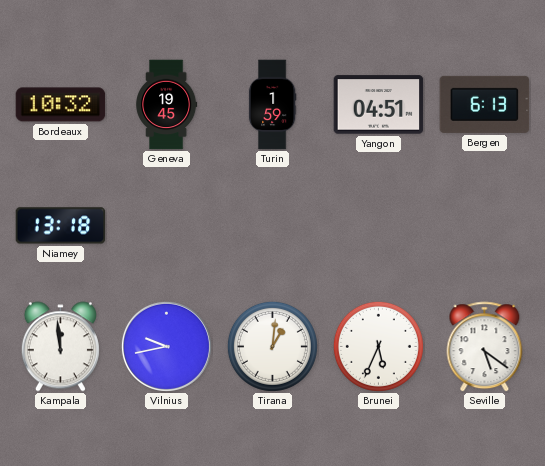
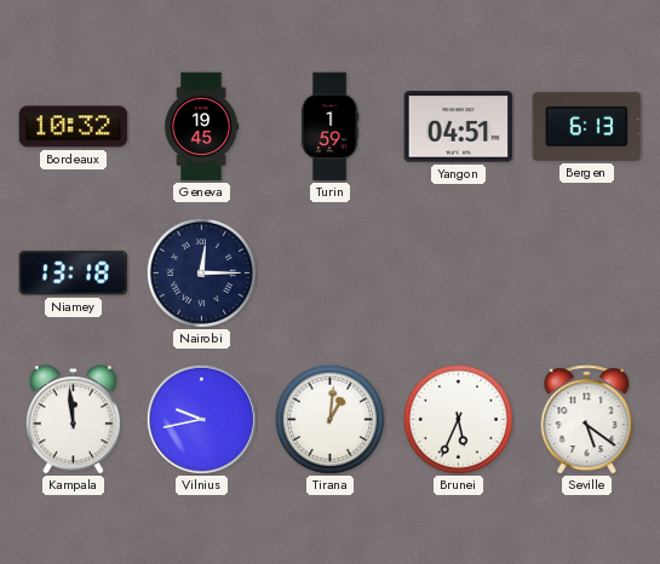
Nairobi: none -> 12:15 (201, 272)
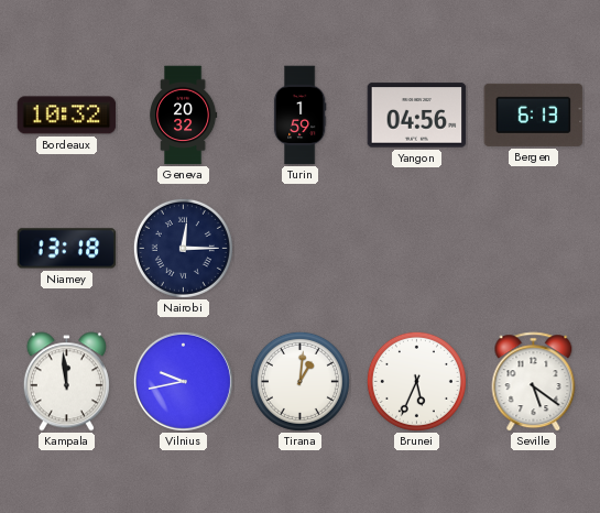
Geneva: 19:45 -> 20:32 (184, 116)
Yangon: 04:51 -> 04:56 (417, 116)
